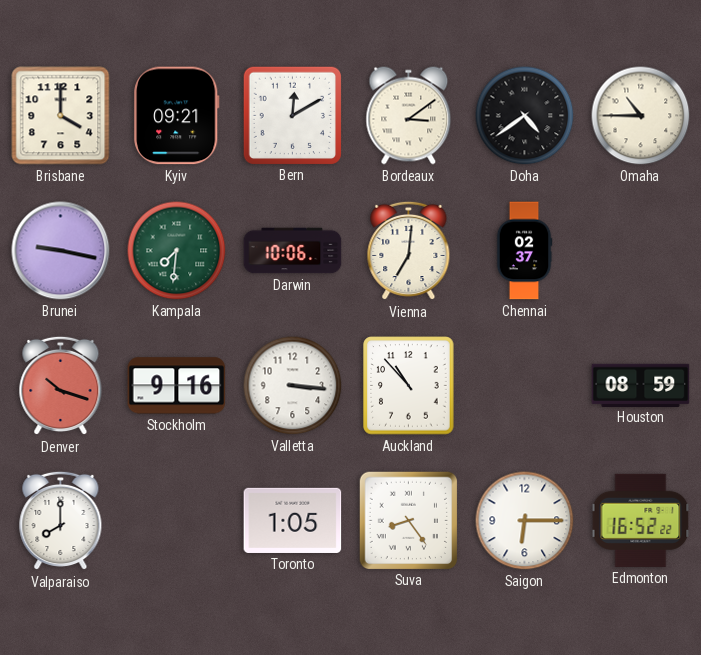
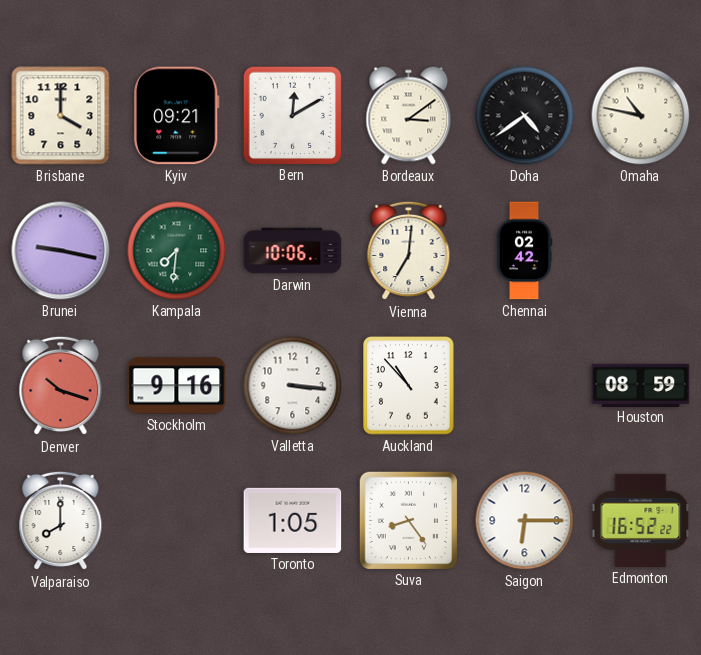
Omaha: 10:45 -> 10:47 (641, 116)
Chennai: 02:37 -> 02:42 (524, 251)
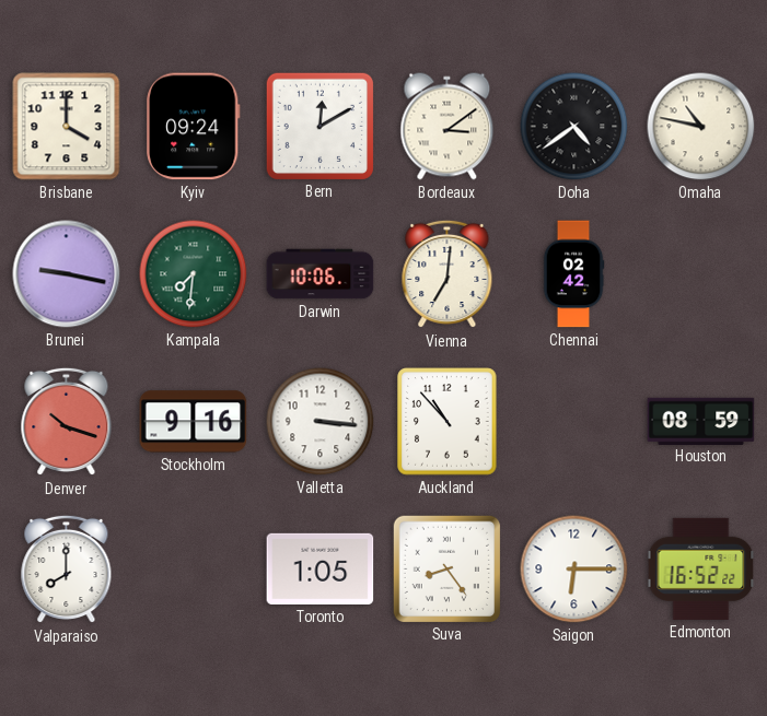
Kyiv: 09:21 -> 09:24 (194, 127)
